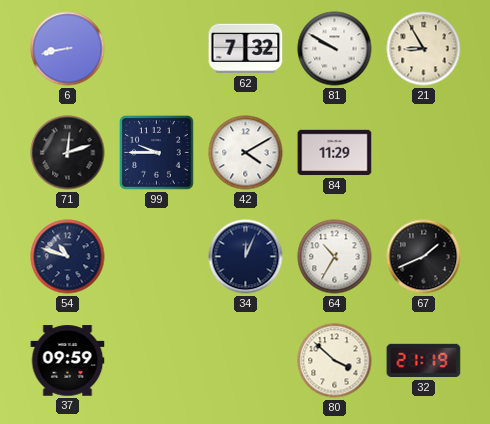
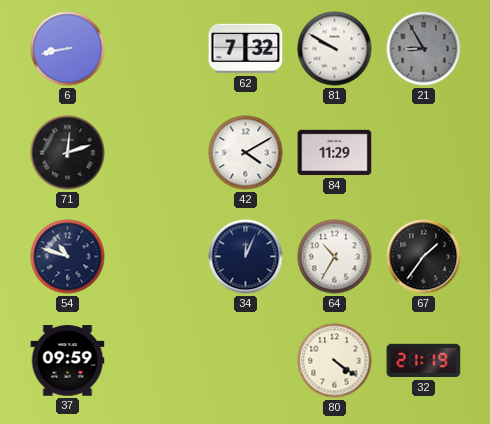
21 dial: cream -> grey (424, 49)
99: 9:45 -> none (157, 153)
67: 1:41 -> 1:36 (424, 257)
80: 3:52 -> 4:21 (335, 361)
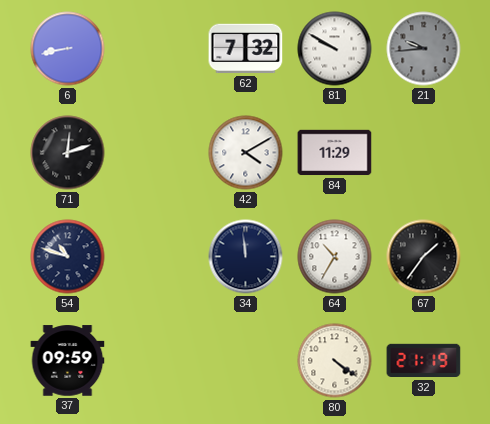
21: 8:55 -> 9:44 (424, 49)
34: 12:04 -> 11:59 (246, 257)
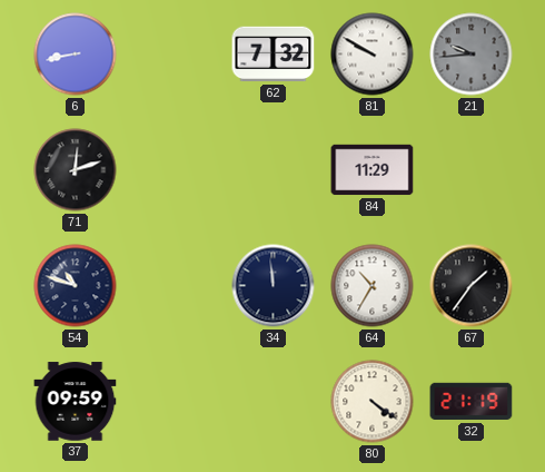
42: 4:10 -> none (246, 153)
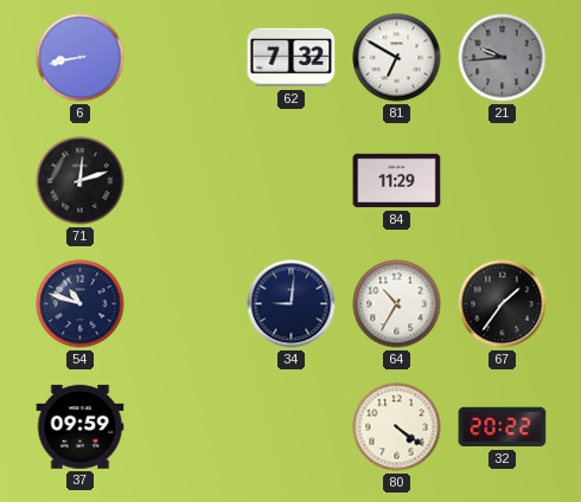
81: 9:50 -> 6:50 (397, 58)
34: 11:59 -> 9:01 (292, 304)
32: 21:19 -> 20:22 (503, 427)
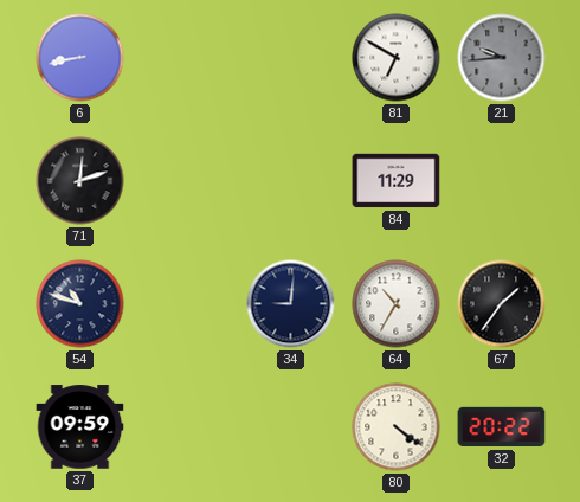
62: 7:32 -> none (292, 58)
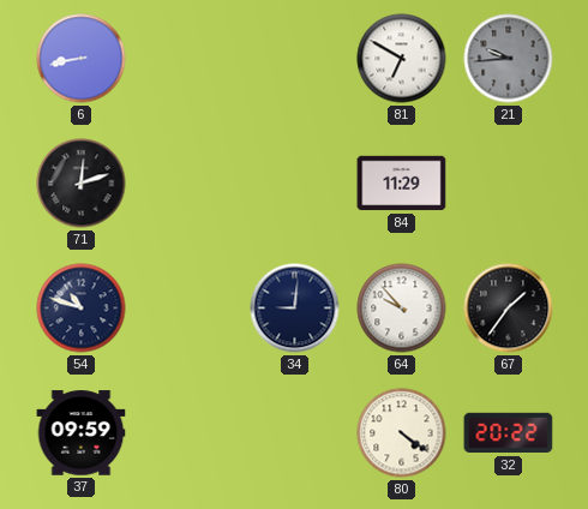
64: 10:35 -> 9:53 (402, 309)
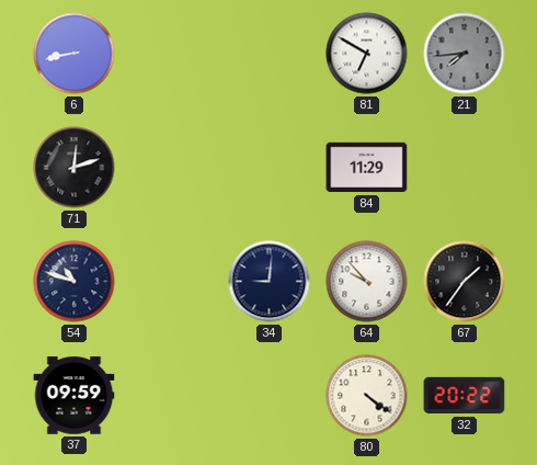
21: 9:44 -> 7:44 (465, 54)
